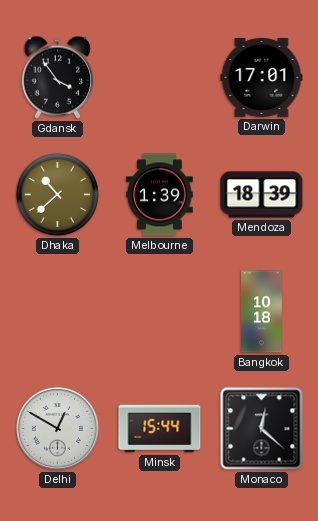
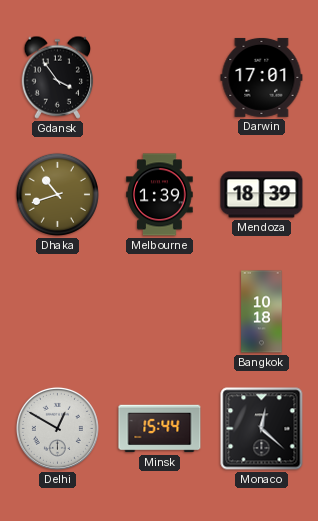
Dhaka: 10:38 -> 10:42 (57, 194)
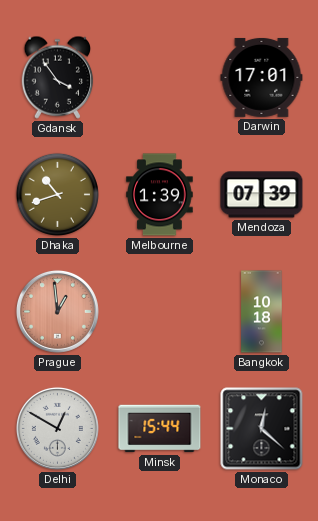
Mendoza: 18:39 -> 07:39 (262, 195)
Prague: none -> 12:59 (57, 311)
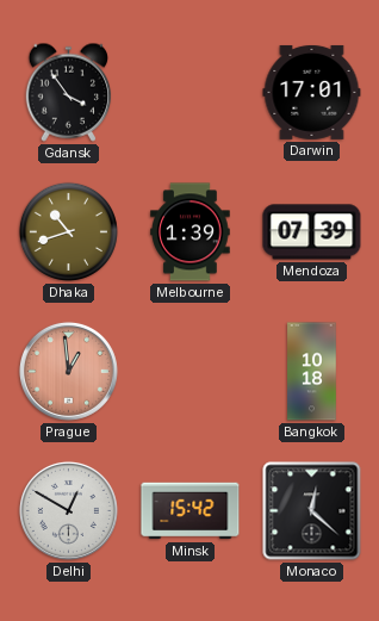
Minsk: 15:44 -> 15:42 (191, 511)
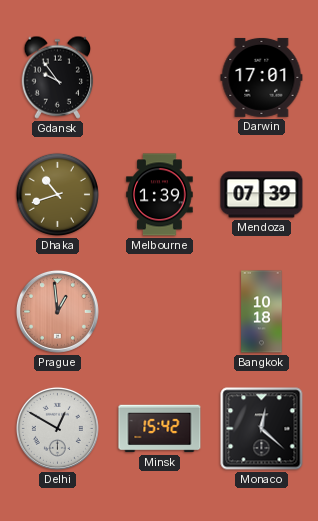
Gdansk: 3:54 -> 9:54 (58, 77)
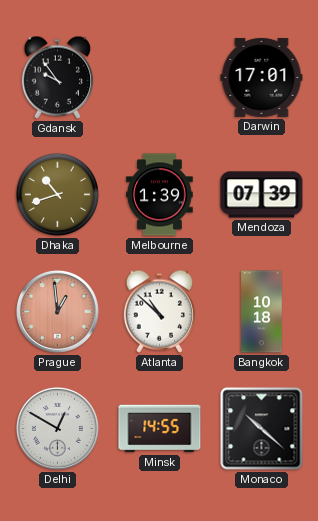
Atlanta: none -> 10:52 (160, 311)
Minsk: 15:42 -> 14:55 (160, 429)
Monaco: 12:22 -> 10:22 (262, 429)
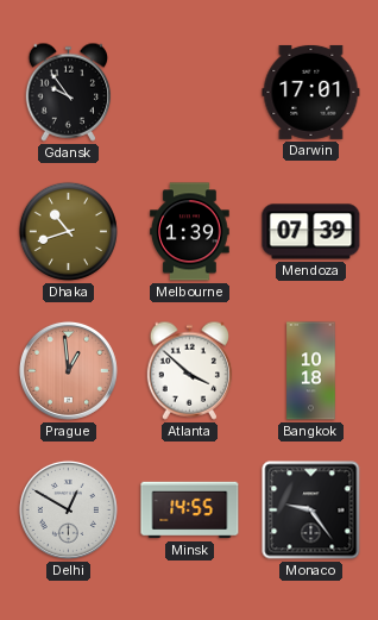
Atlanta: 10:52 -> 3:52 (190, 370)
Monaco: 10:22 -> 9:24 (311, 511)
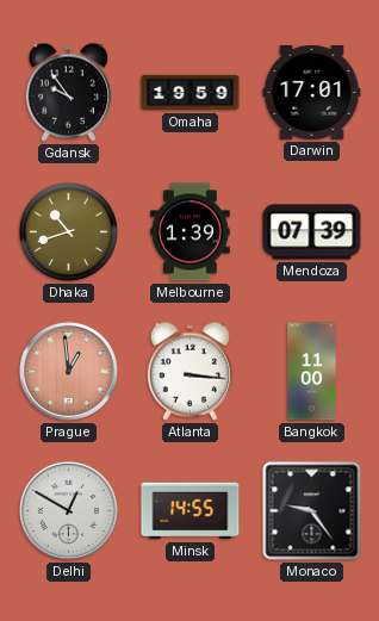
Omaha: none -> 19:59 (191, 93)
Atlanta: 3:52 -> 3:16 (191, 371)
Bangkok: 10:18 -> 11:00 (312, 372)
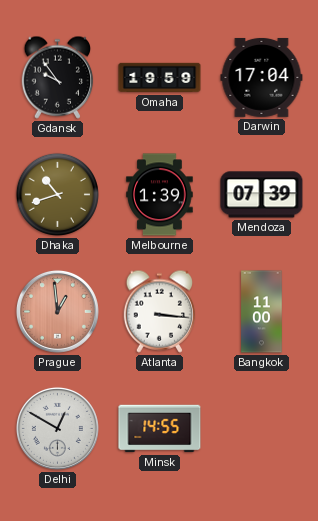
Darwin: 17:01 -> 17:04 (262, 77)
Monaco: 9:24 -> none (312, 511)
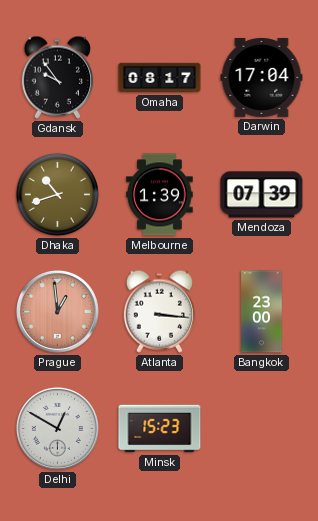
Omaha: 19:59 -> 08:17 (160, 78)
Bangkok: 11:00 -> 23:00 (262, 312)
Minsk: 14:55 -> 15:23 (160, 429)
